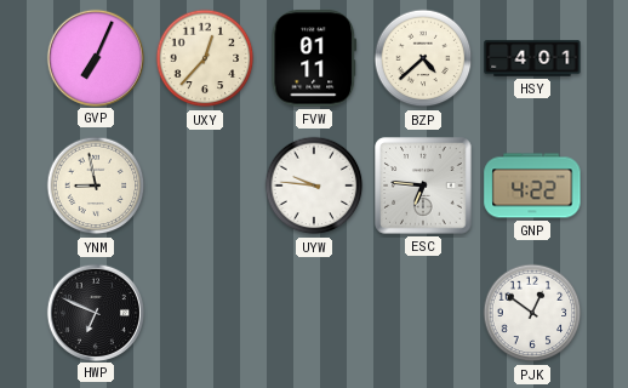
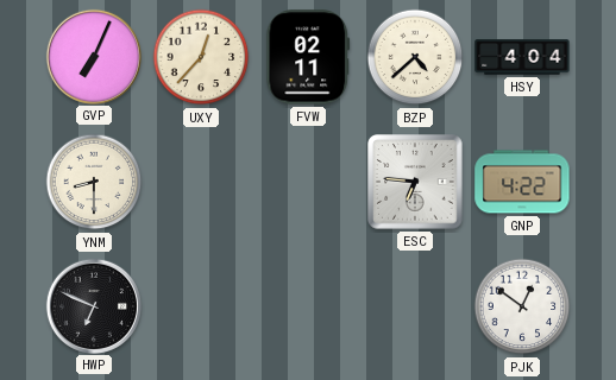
FVW: 01:11 -> 02:11 (308, 57)
HSY: 4:01 -> 4:04 (522, 57)
YNM: 8:58 -> 8:30 (94, 182)
UYW: 9:46 -> none (314, 186)
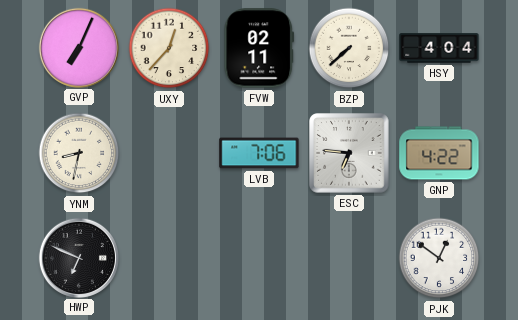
BZP: 4:38 -> 7:38 (349, 48)
YNM: 8:30 -> 8:32 (79, 153)
LVB: none -> 7:06 (259, 153)
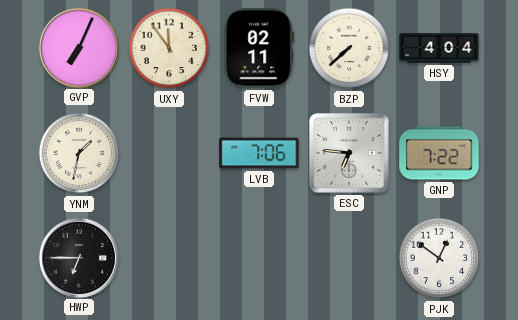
UXY: 12:37 -> 11:54 (169, 48)
YNM: 8:32 -> 1:32 (79, 153)
GNP: 4:22 -> 7:22 (439, 153)
HWP: 6:49 -> 6:45 (78, 257)
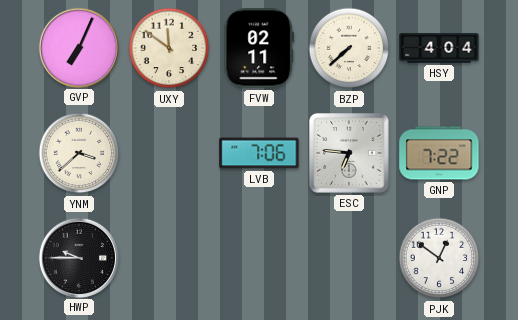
UXY: 11:54 -> 11:51 (169, 48)
YNM: 1:32 -> 3:38 (79, 153)
HWP: 6:45 -> 9:45 (78, 257)
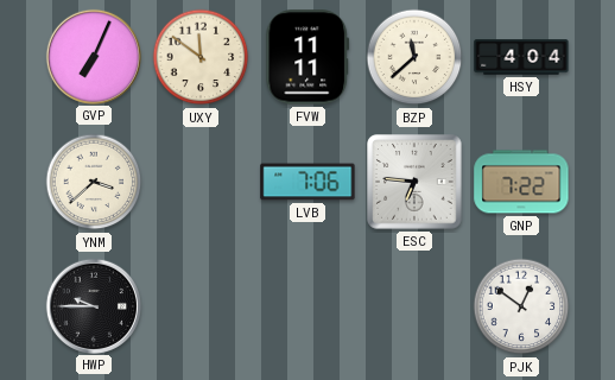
FVW: 02:11 -> 11:11 (307, 57)
BZP: 7:38 -> 11:38 (414, 57)
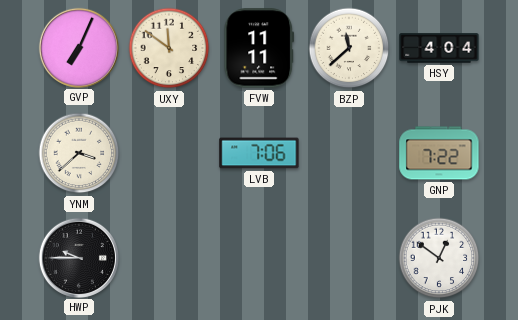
ESC: 6:46 -> none (414, 182)
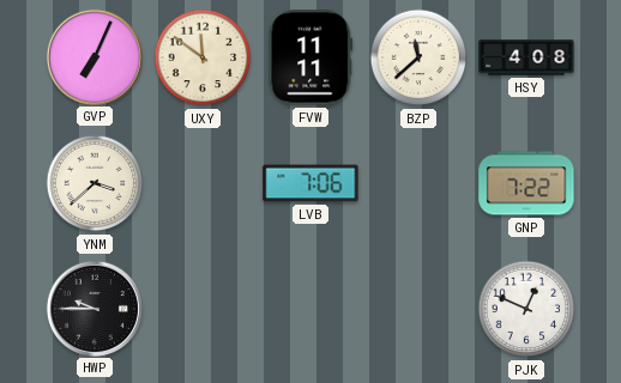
HSY: 4:04 -> 4:08 (526, 57)
PJK: 12:51 -> 12:49 (526, 309)
